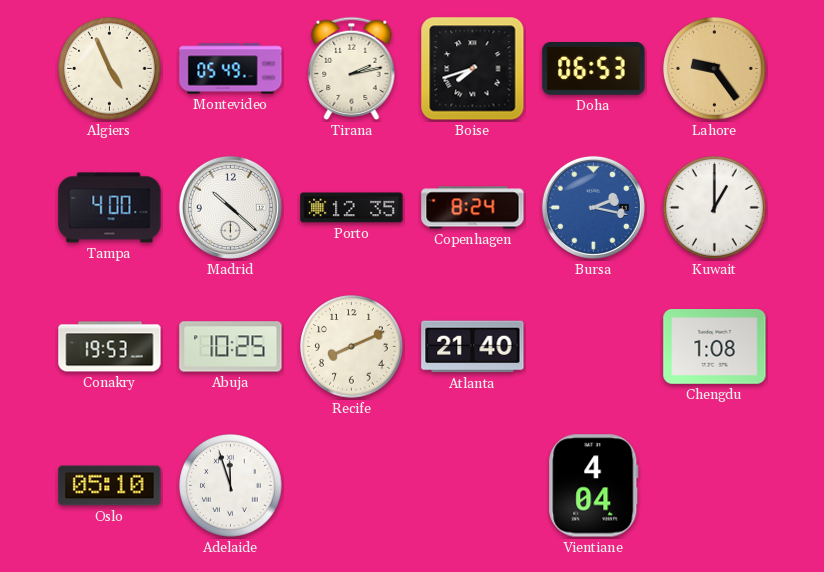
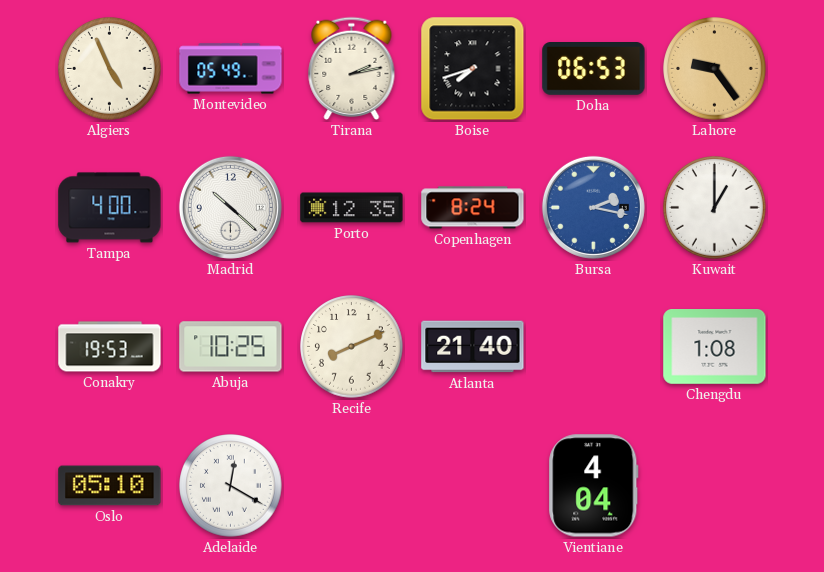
Adelaide: 11:57 -> 12:20 (231, 486)
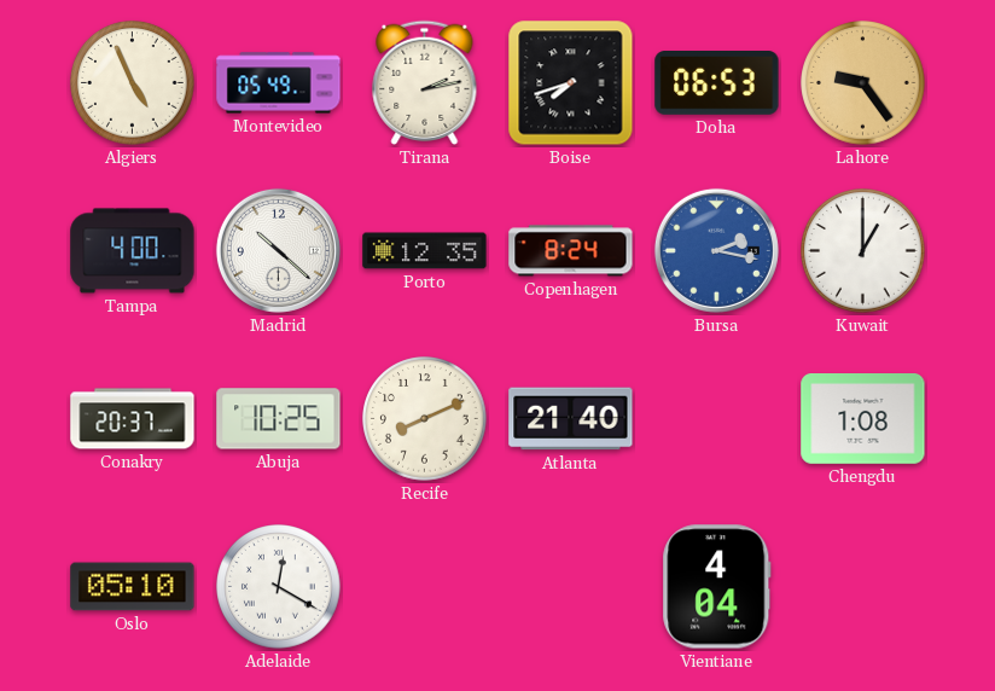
Conakry: 19:53 -> 20:37 (133, 419)
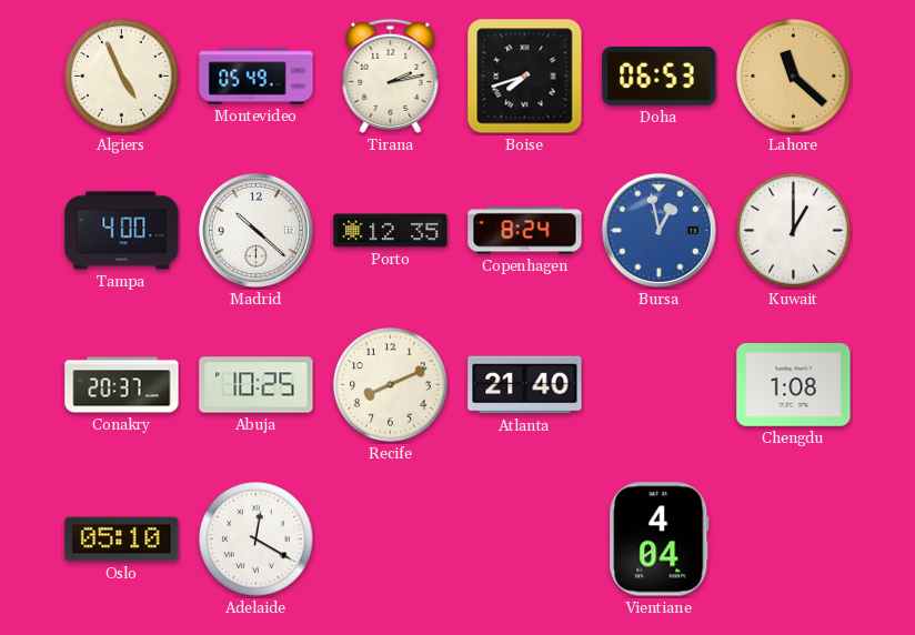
Lahore: 9:24 -> 11:22 (794, 77)
Bursa: 2:17 -> 12:58 (658, 230)
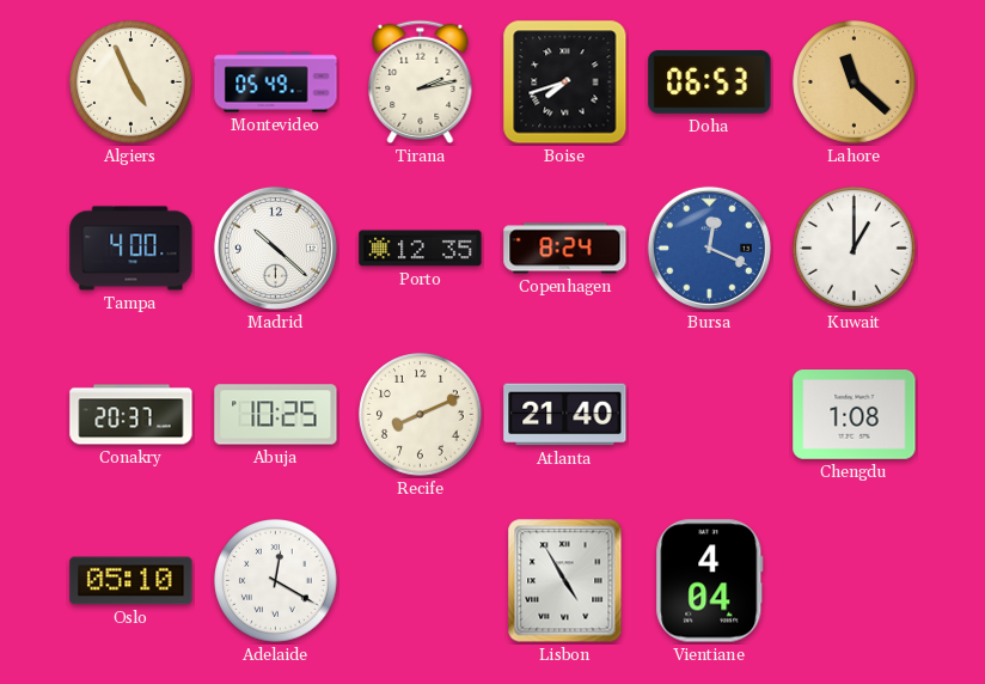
Bursa: 12:58 -> 12:19 (709, 248)
Lisbon: none -> 4:55 (565, 581)
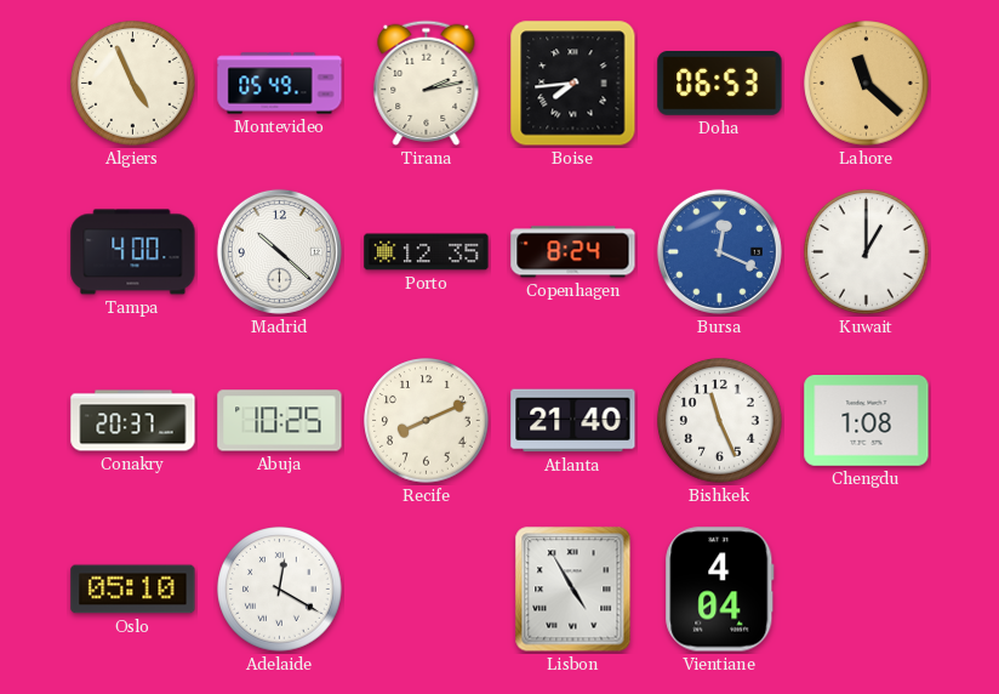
Boise: 7:42 -> 7:44 (573, 84)
Bishkek: none -> 11:26 (720, 421)
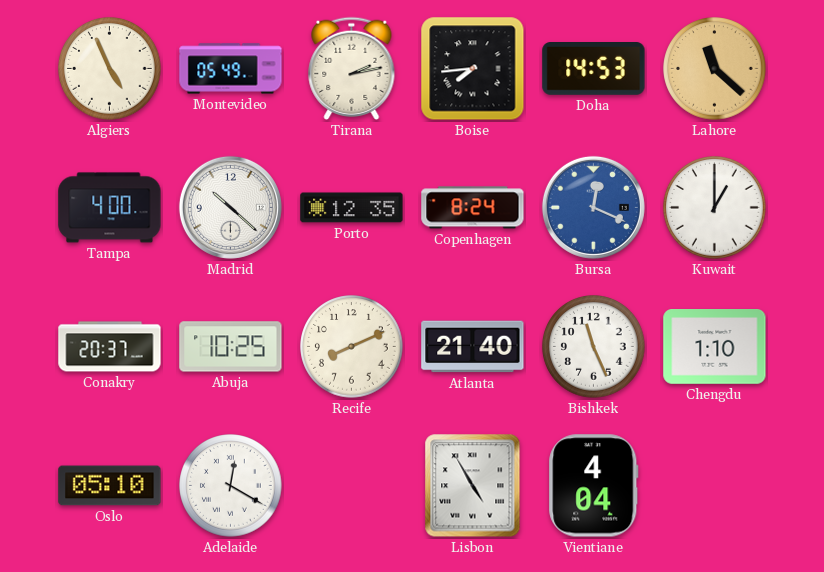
Doha: 06:53 -> 14:53 (594, 69)
Chengdu: 1:08 -> 1:10 (715, 347)
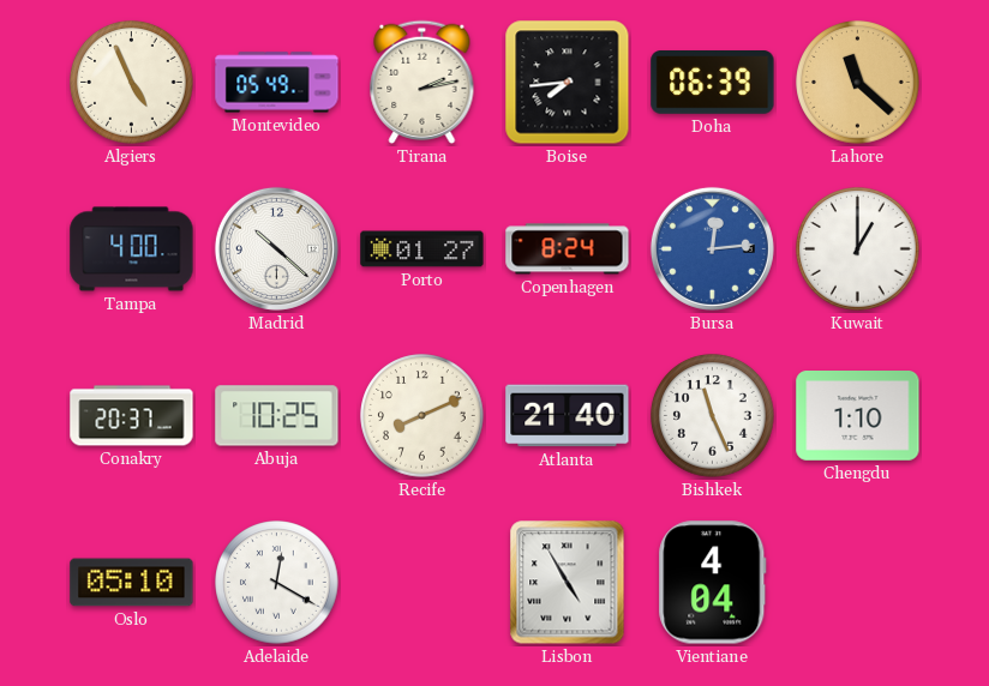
Doha: 14:53 -> 06:39 (713, 83)
Porto: 12:35 -> 01:27 (422, 249)
Bursa: 12:19 -> 12:14 (712, 248)
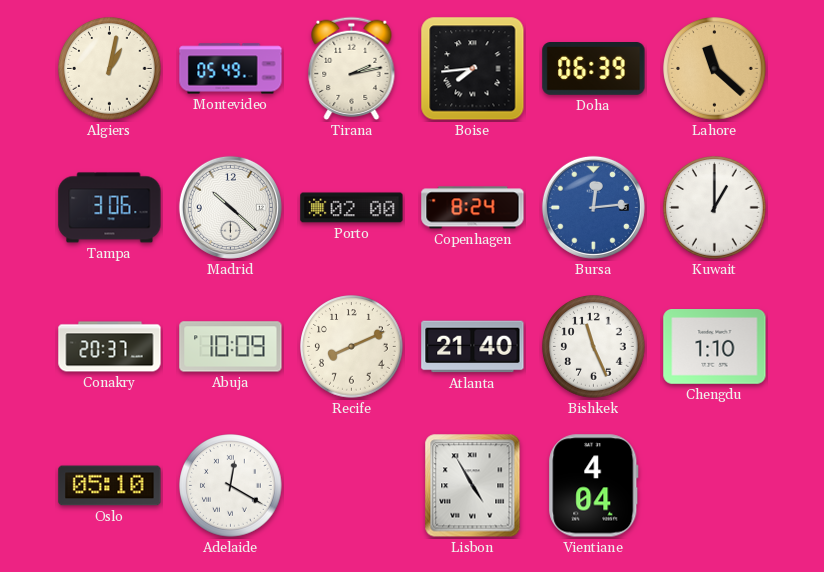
Algiers: 4:56 -> 1:02 (110, 69)
Tampa: 4:00 -> 3:06 (110, 208)
Porto: 01:27 -> 02:00 (352, 208)
Abuja: 10:25 -> 10:09 (231, 347)
